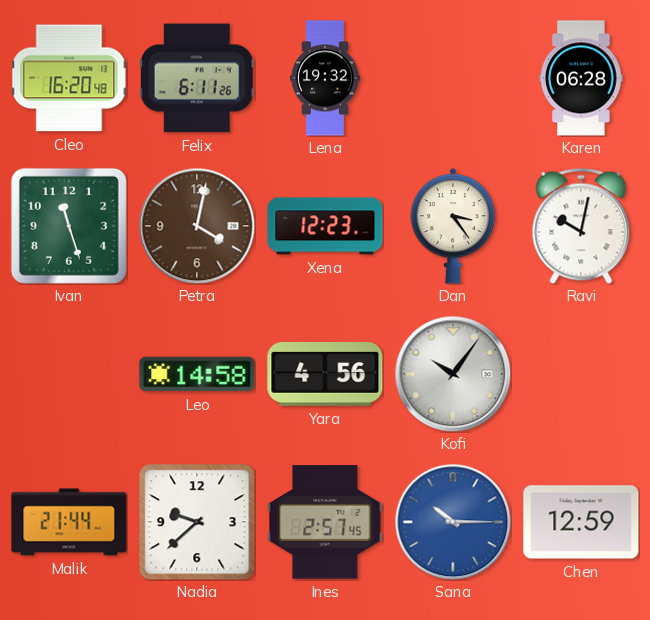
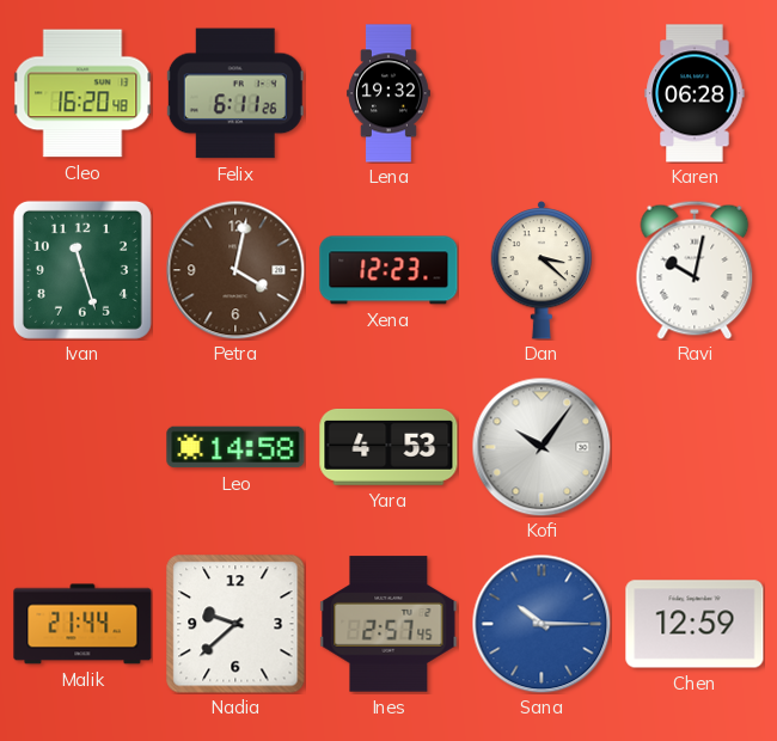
Dan: 3:24 -> 3:22 (542, 270)
Yara: 4:56 -> 4:53 (389, 448)
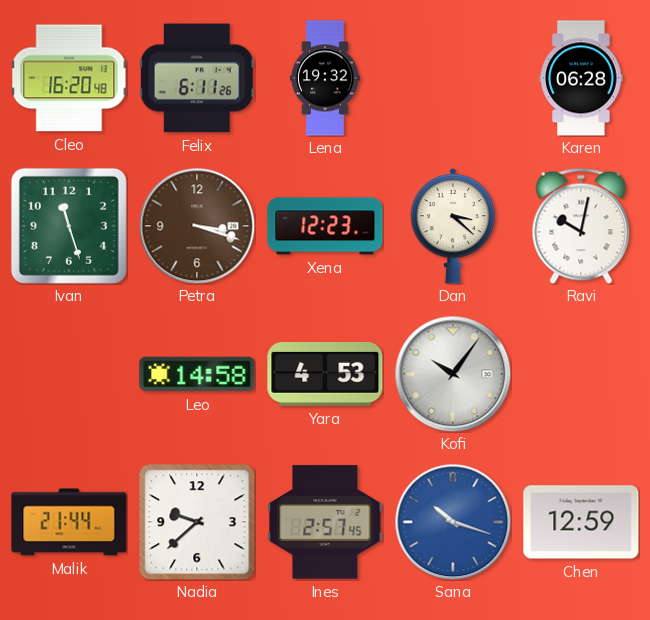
Petra: 4:02 -> 3:18 (197, 226)
Sana: 10:15 -> 10:18 (453, 522)
